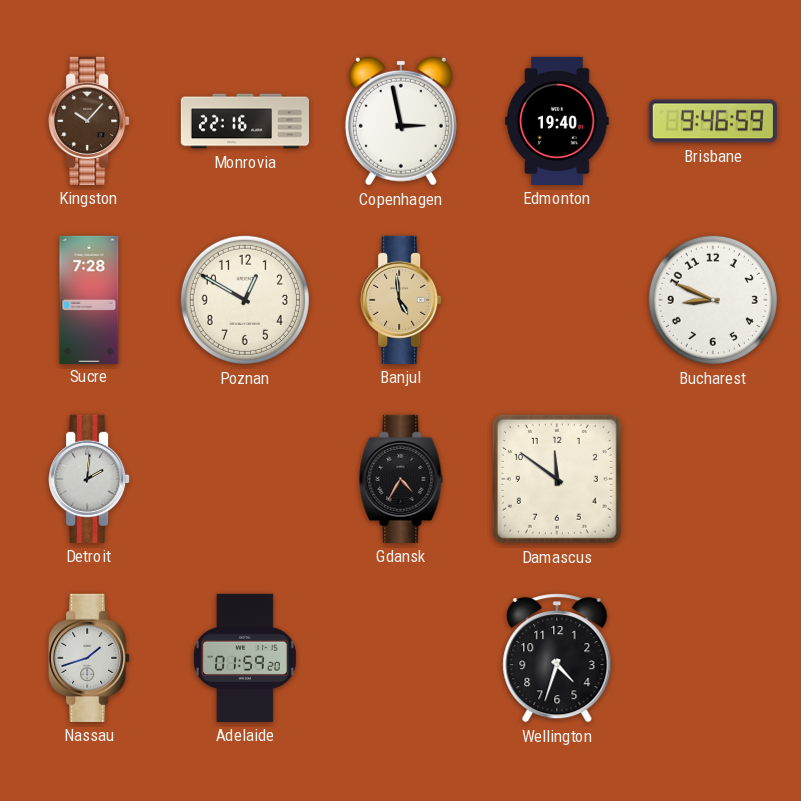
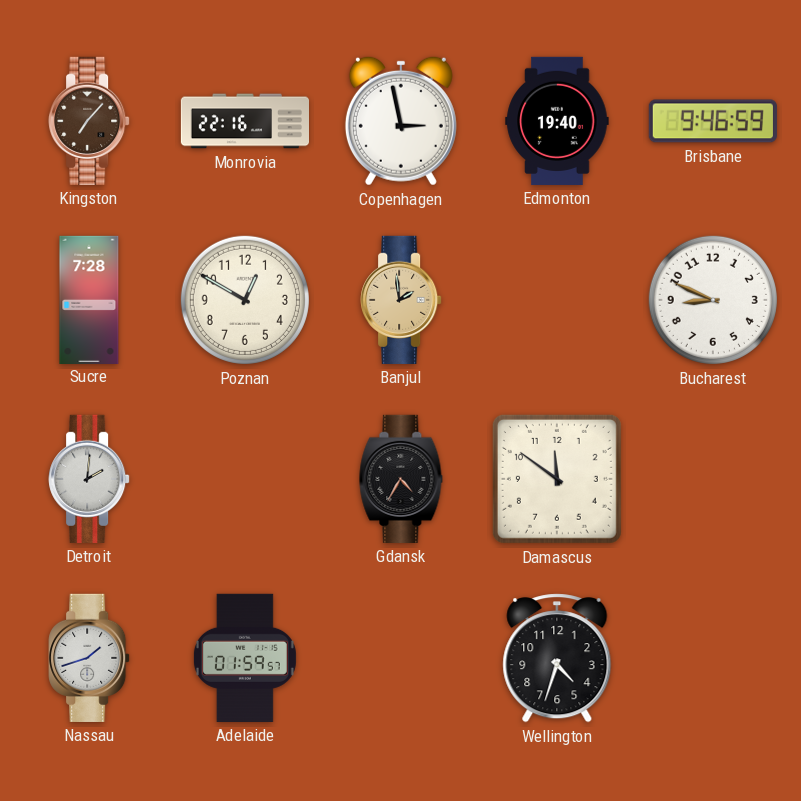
Kingston: 10:07 -> 7:07 (89, 121)
Banjul: 4:59 -> 1:59 (401, 300)
Adelaide: 01:59:20 -> 01:59:57 (245, 658)
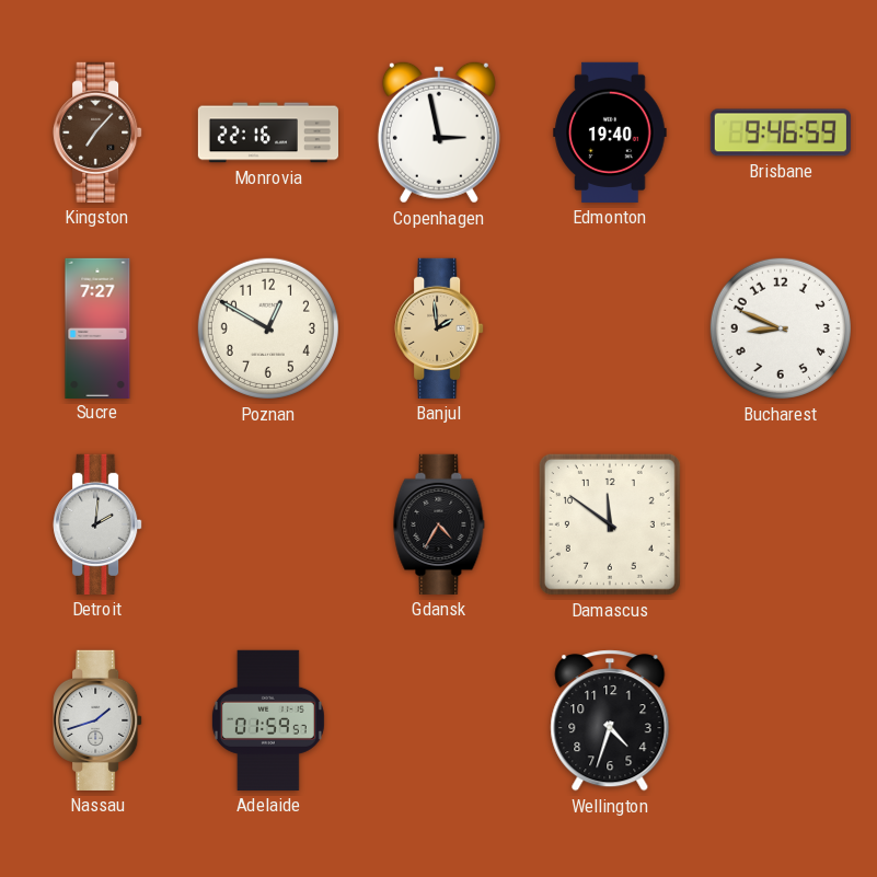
Sucre: 7:28 -> 7:27 (97, 327)
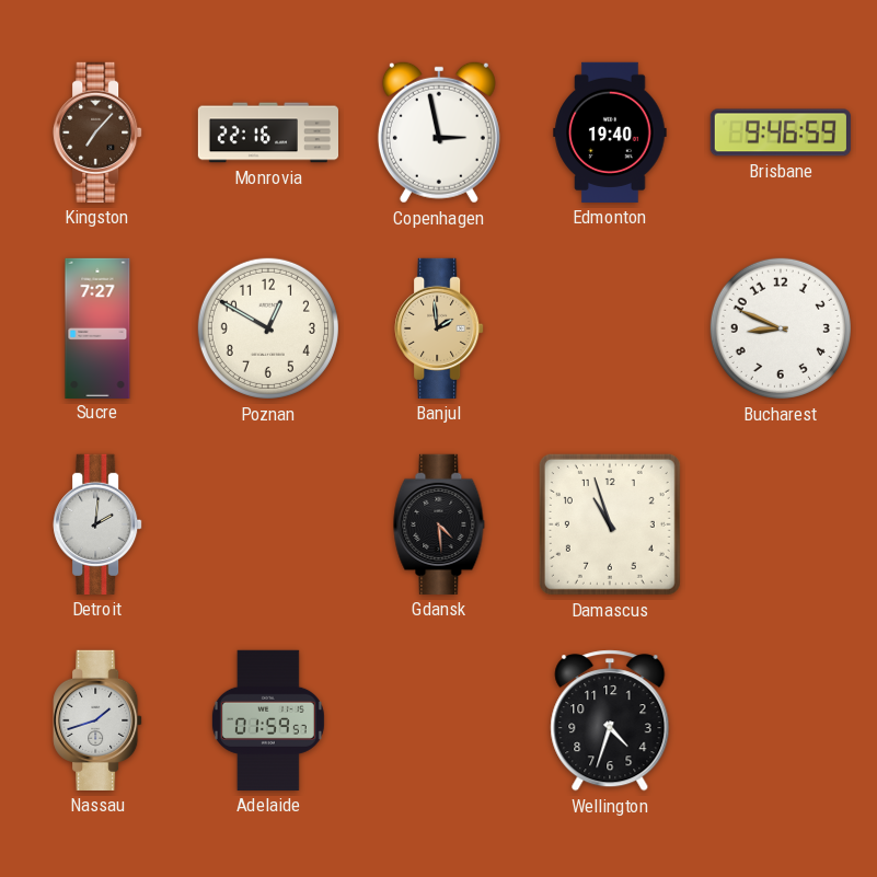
Gdansk: 4:35 -> 4:29 (439, 524)
Damascus: 11:51 -> 10:57 (610, 524)
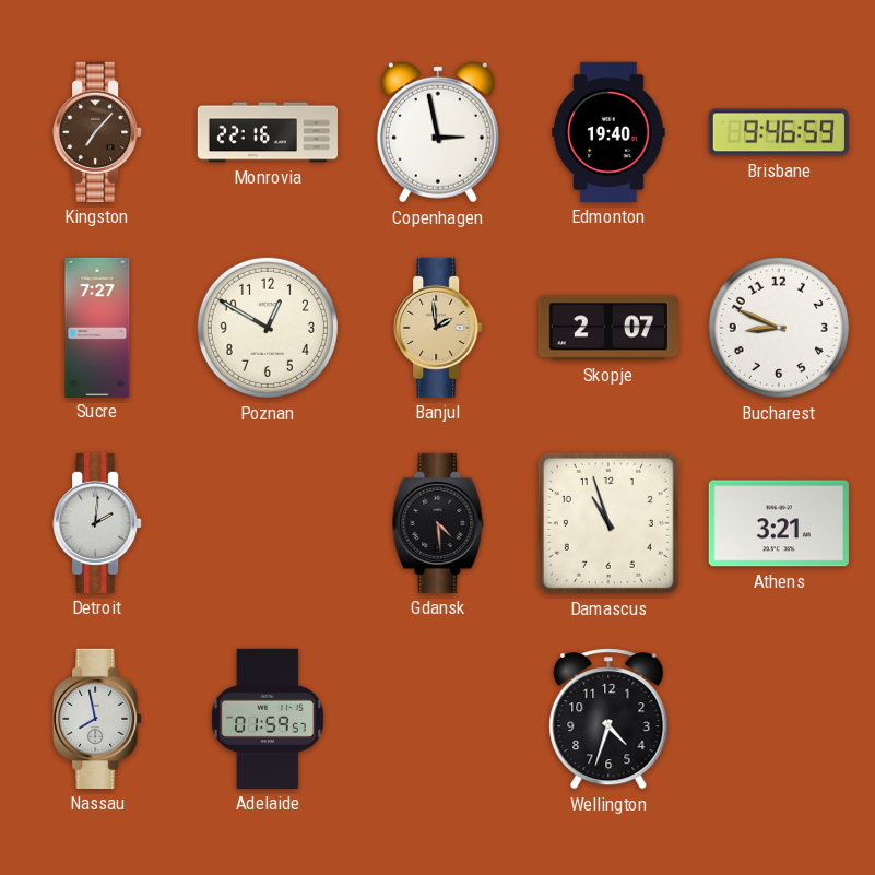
Skopje: none -> 2:07 (608, 328)
Athens: none -> 3:21 (779, 523)
Nassau: 1:42 -> 7:58 (97, 719)
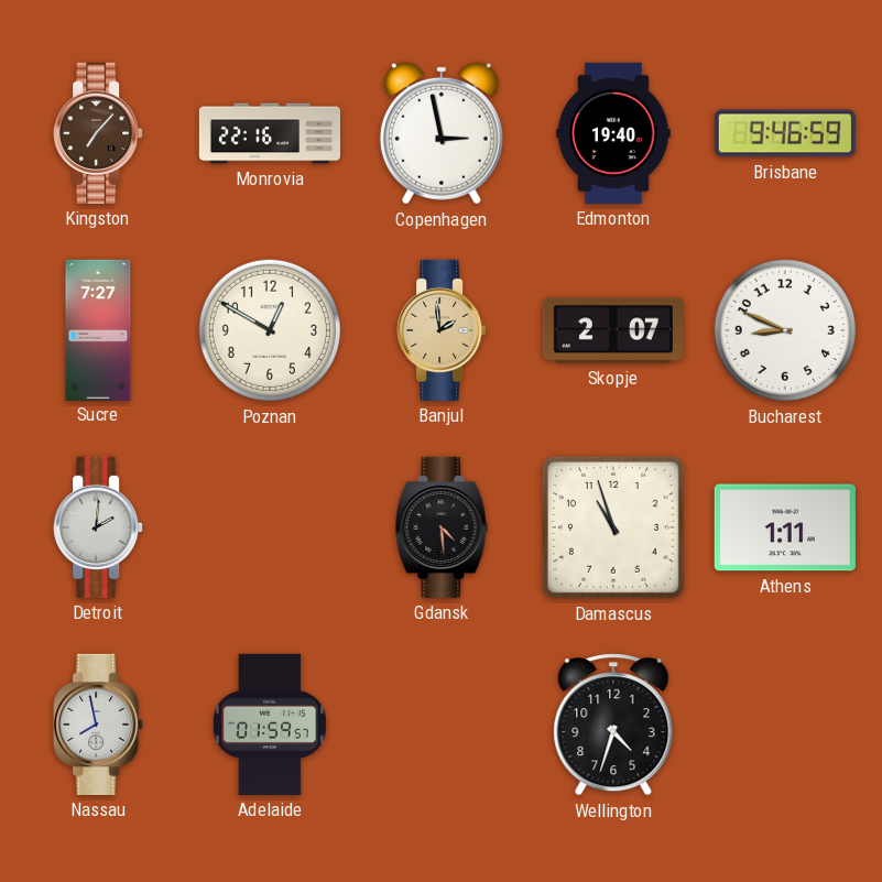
Athens: 3:21 -> 1:11 (785, 527)
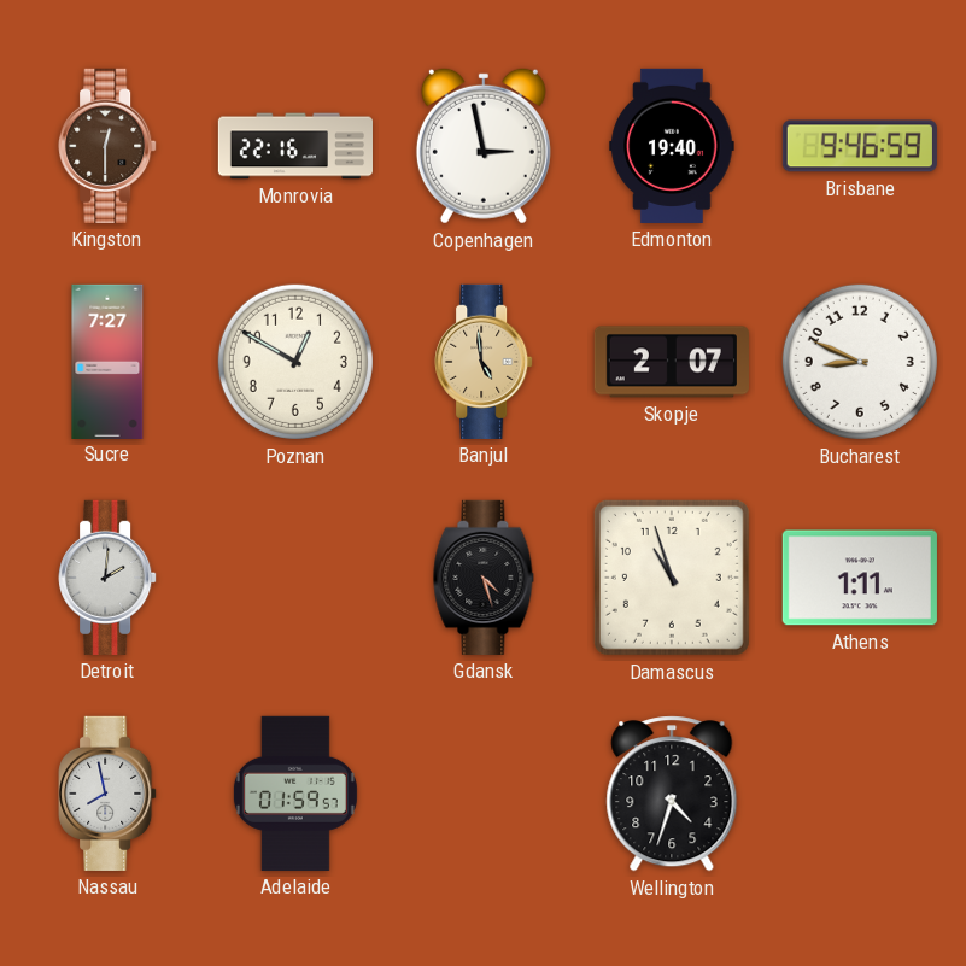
Kingston: 7:07 -> 12:30 (107, 146)
Banjul: 1:59 -> 4:59 (484, 362)
Gdansk: 4:29 -> 4:27 (484, 578)
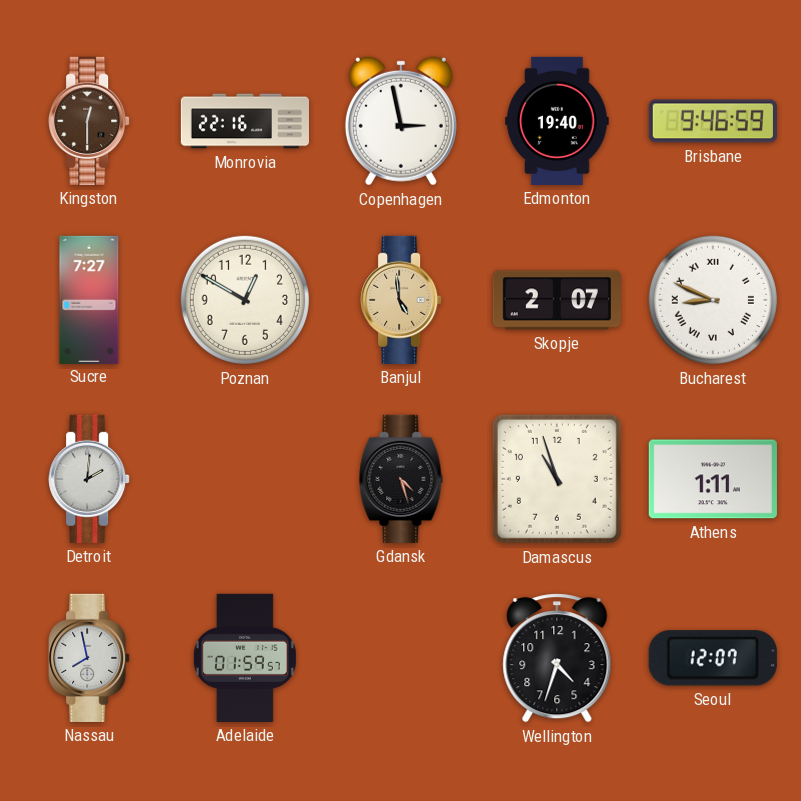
Bucharest numerals: Arabic -> Roman (713, 300)
Seoul: none -> 12:07 (713, 658)
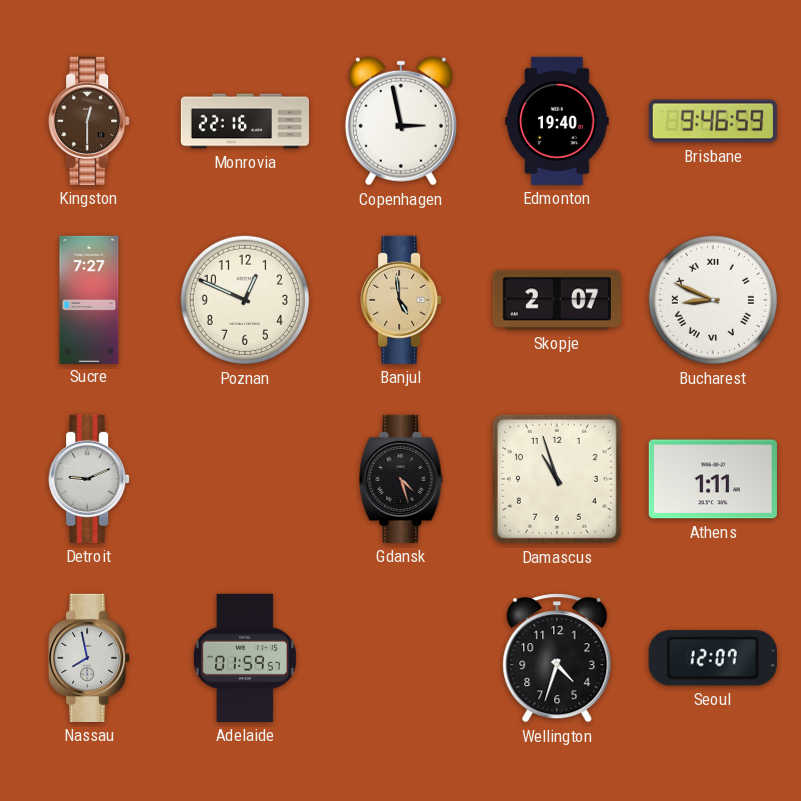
Poznan: 12:50 -> 12:49 (245, 300)
Detroit: 2:01 -> 9:11 (89, 479)
